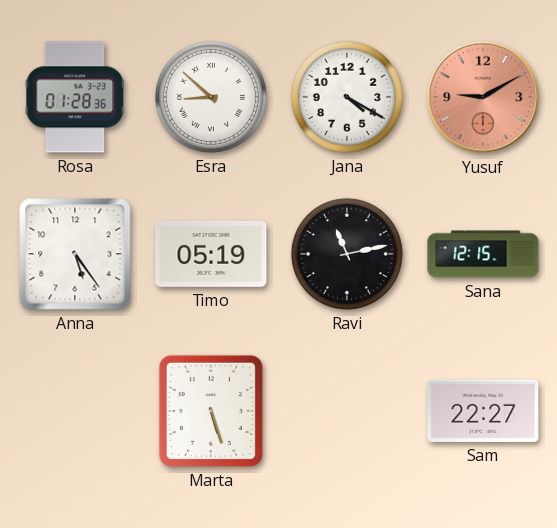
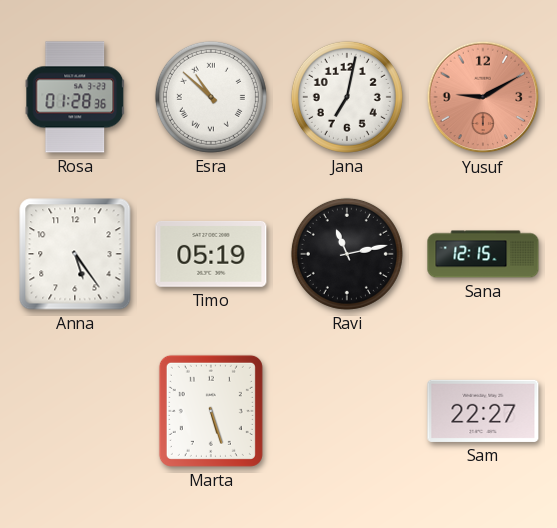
Esra: 8:52 -> 10:52 (211, 97)
Jana: 4:20 -> 7:02 (347, 97)
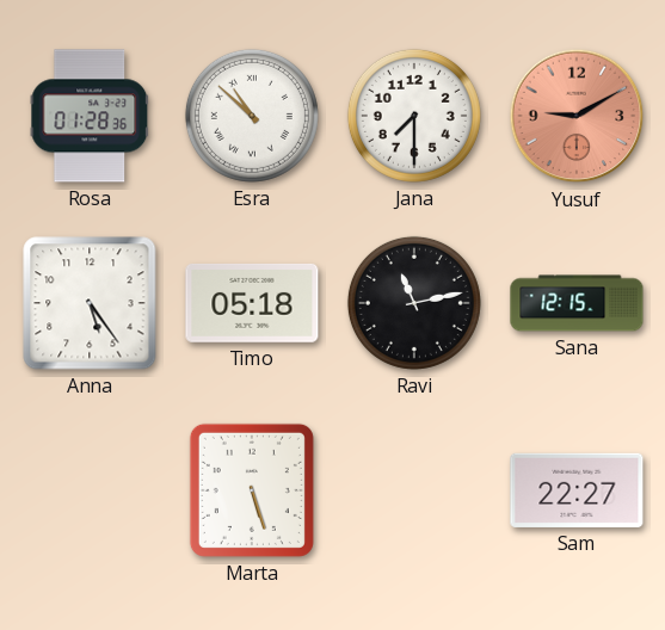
Jana: 7:02 -> 7:30 (414, 116)
Timo: 05:19 -> 05:18 (252, 303)
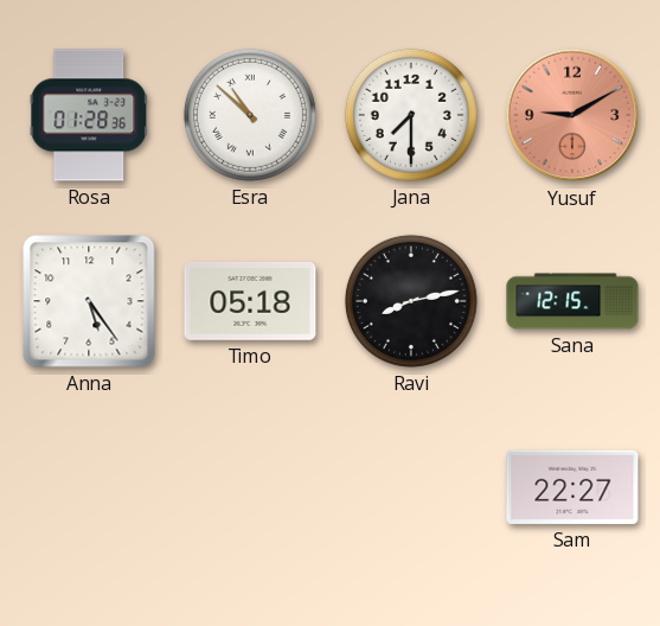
Ravi: 11:13 -> 8:13 (411, 301)
Marta: 5:27 -> none (252, 490)
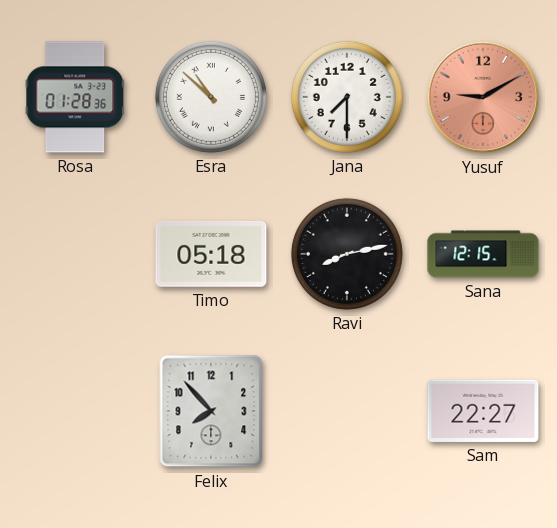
Anna: 5:24 -> none (89, 301)
Felix: none -> 7:53 (211, 411)
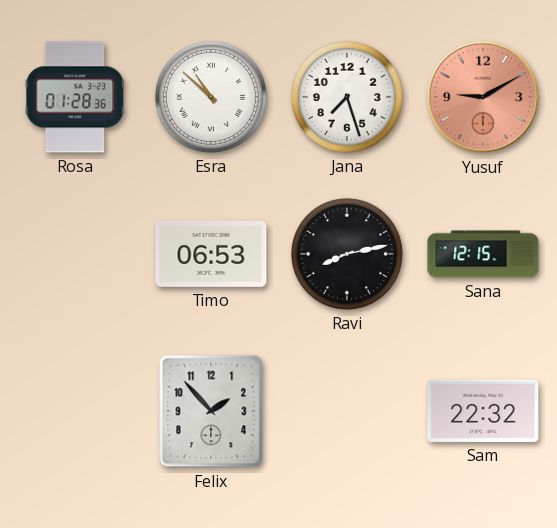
Jana: 7:30 -> 7:27 (347, 97)
Timo: 05:18 -> 06:53 (211, 254)
Felix: 7:53 -> 1:53 (211, 411)
Sam: 22:27 -> 22:32 (483, 411)
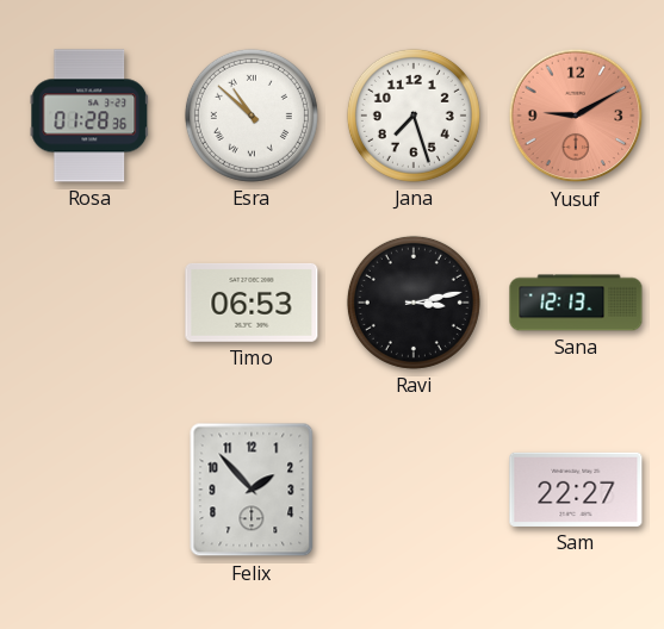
Ravi: 8:13 -> 3:13 (414, 303)
Sana: 12:15 -> 12:13 (576, 303)
Sam: 22:32 -> 22:27 (576, 490)
